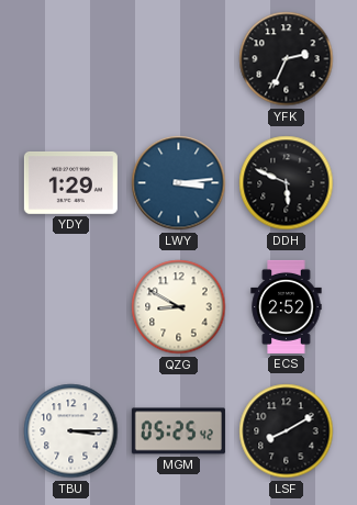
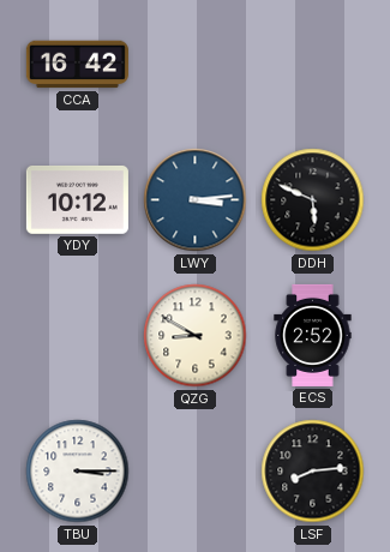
CCA: none -> 16:42 (77, 65)
YFK: 2:34 -> none (287, 59)
YDY: 1:29 -> 10:12 (77, 199)
MGM: 05:25 -> none (178, 431)
LSF: 8:10 -> 8:14 (313, 472)
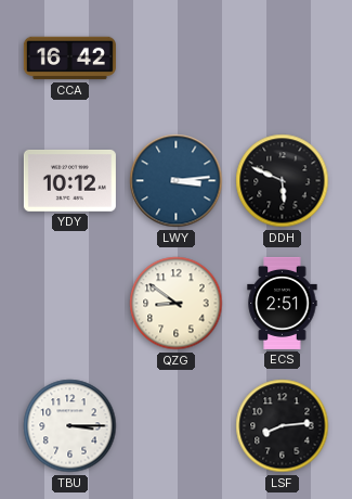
QZG: 8:50 -> 8:51 (177, 304)
ECS: 2:52 -> 2:51 (283, 303)
